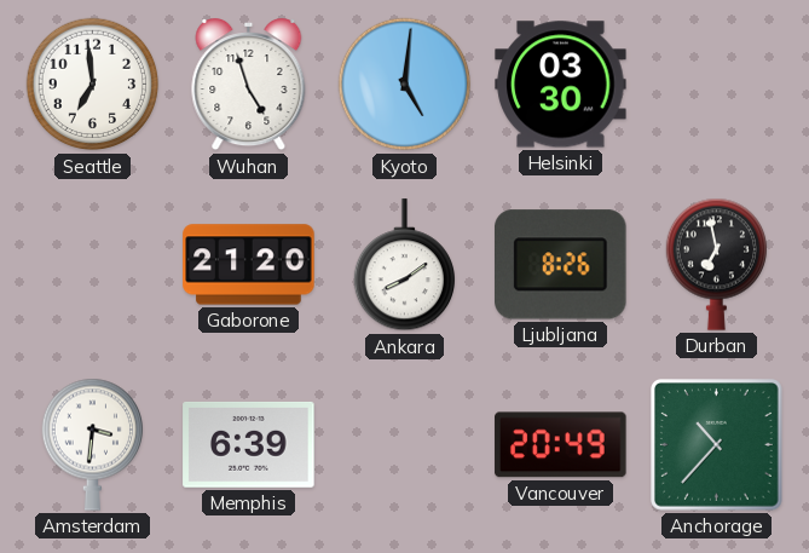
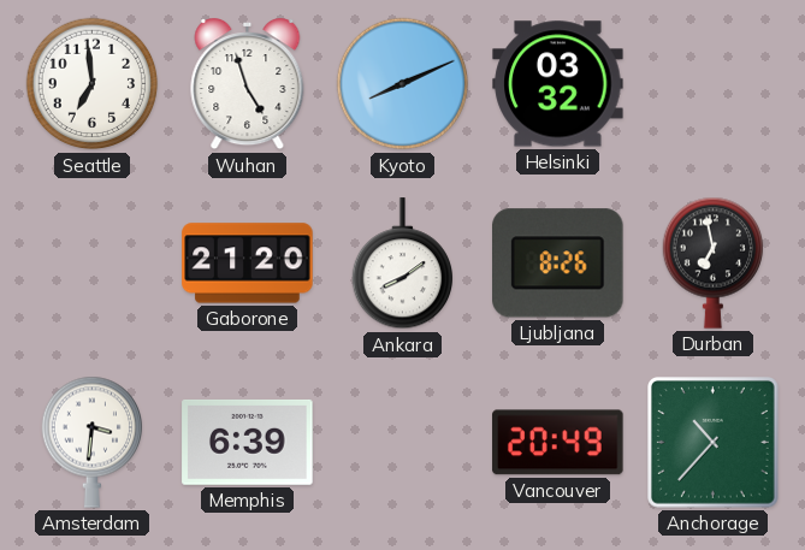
Kyoto: 5:01 -> 8:11 (403, 84)
Helsinki: 03:30 -> 03:32 (558, 84)
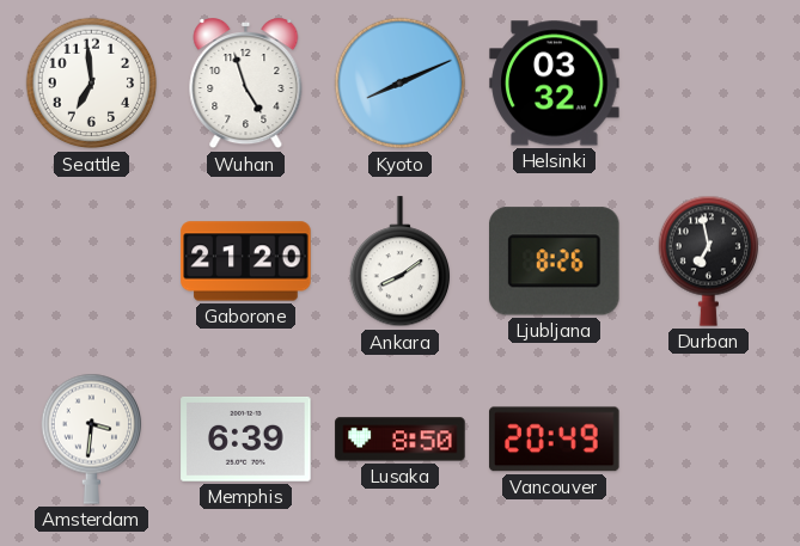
Lusaka: none -> 8:50 (401, 440)
Anchorage: 10:37 -> none (714, 443)
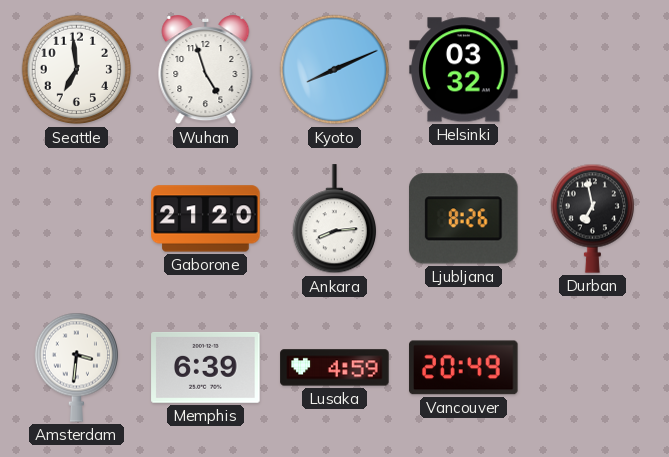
Ankara: 8:09 -> 8:14 (334, 219)
Lusaka: 8:50 -> 4:59 (335, 368)
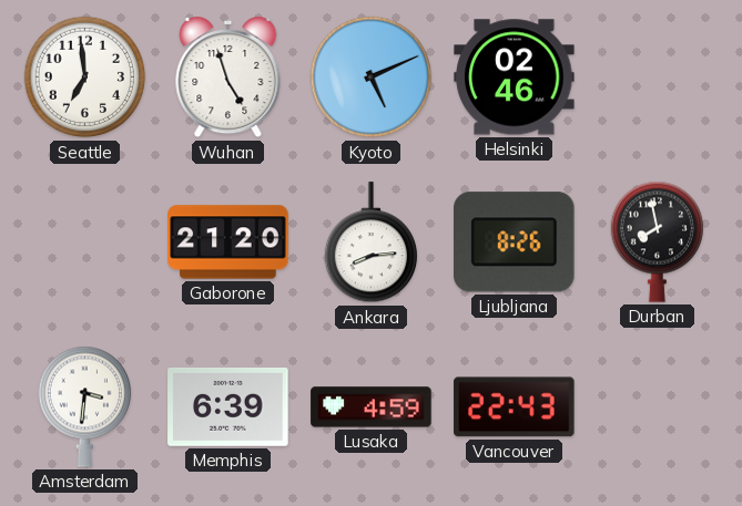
Kyoto: 8:11 -> 5:11 (372, 78)
Helsinki: 03:32 -> 02:46 (515, 78)
Durban: 6:58 -> 7:58 (657, 241)
Vancouver: 20:49 -> 22:43 (515, 407)
